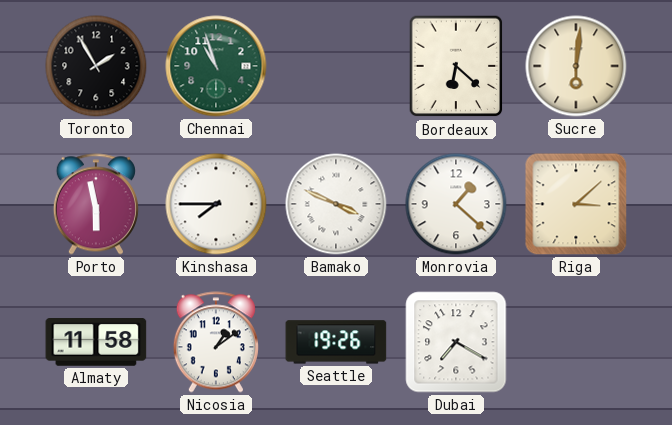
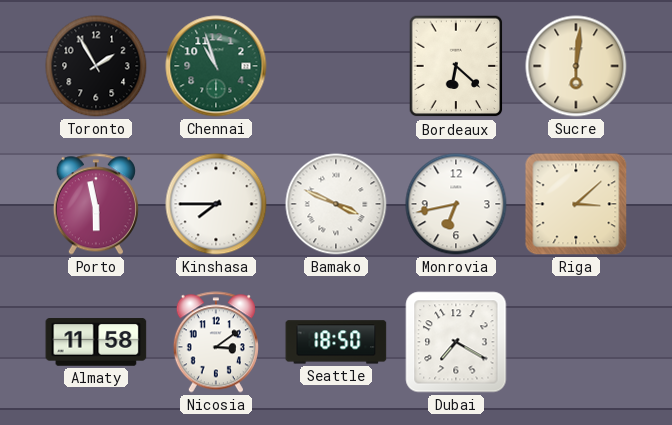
Monrovia: 1:22 -> 6:43 (456, 204)
Nicosia: 1:09 -> 3:09 (216, 342)
Seattle: 19:26 -> 18:50 (336, 342)
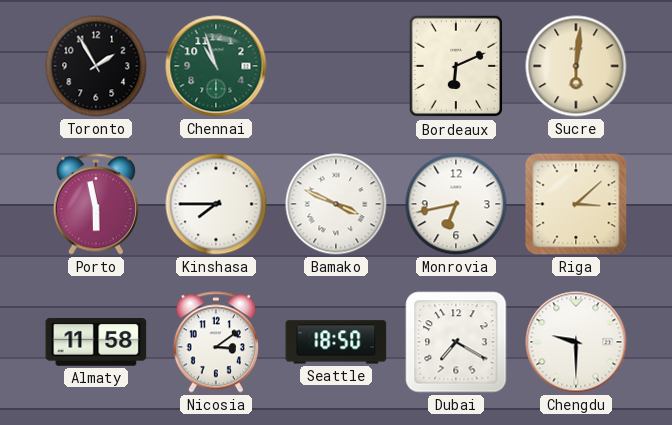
Bordeaux: 6:22 -> 6:11 (456, 66)
Chengdu: none -> 9:30 (576, 342)
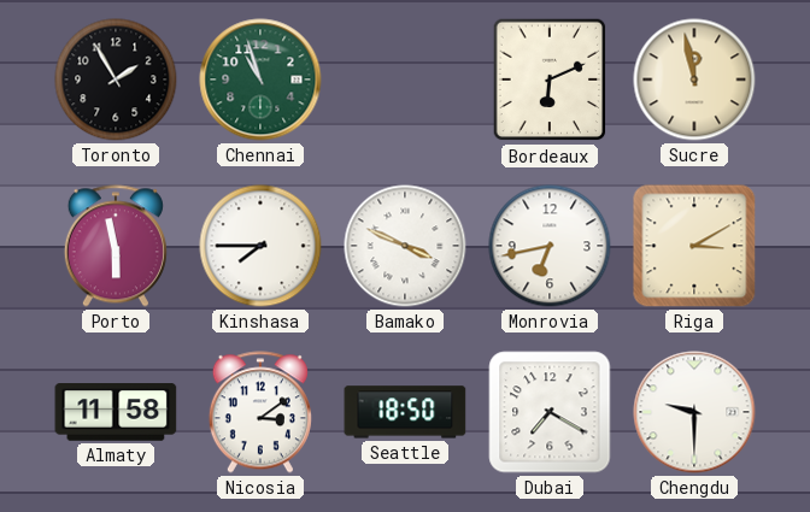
Sucre: 6:01 -> 11:58 (694, 80)
Riga: 3:08 -> 3:10 (694, 246)
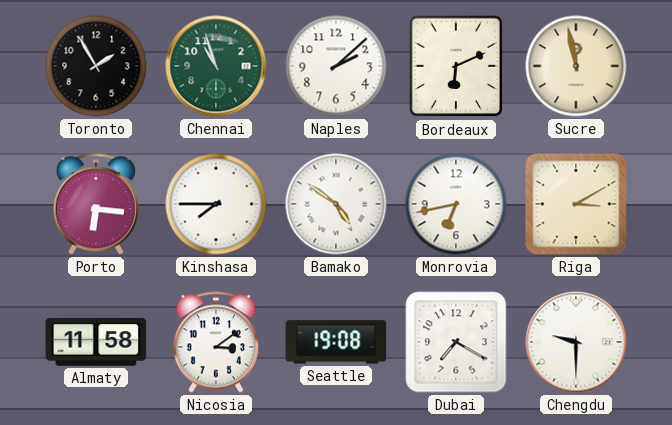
Naples: none -> 2:08 (336, 66)
Porto: 5:58 -> 6:16 (96, 204)
Bamako: 3:49 -> 4:51 (336, 204)
Seattle: 18:50 -> 19:08 (336, 342)
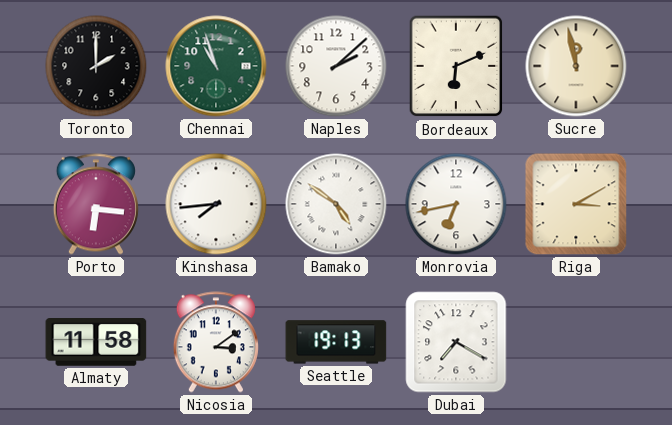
Toronto: 1:55 -> 2:00 (96, 66)
Kinshasa: 7:45 -> 7:44 (216, 204)
Seattle: 19:08 -> 19:13 (336, 342)
Chengdu: 9:30 -> none (576, 342)
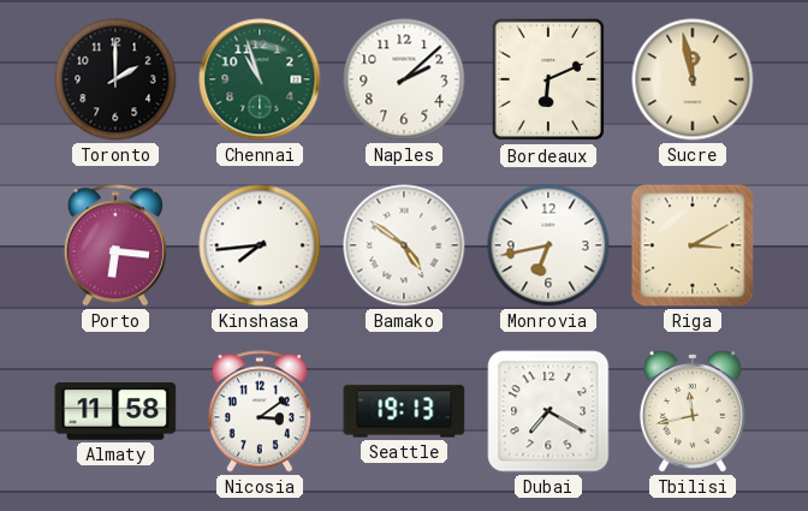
Tbilisi: none -> 11:43 (693, 411)
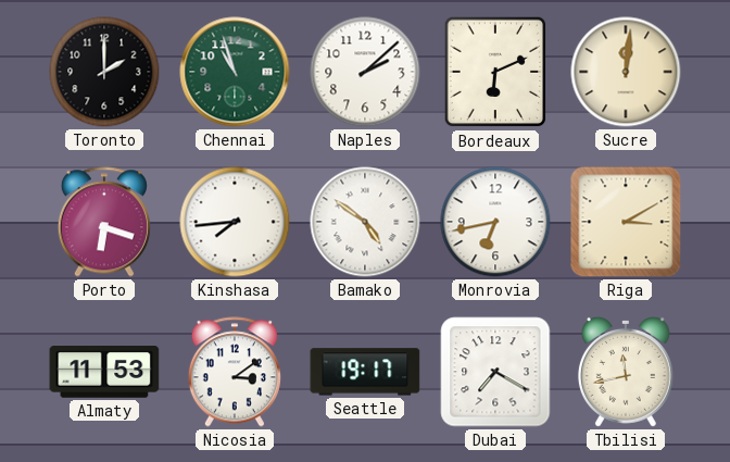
Sucre: 11:58 -> 12:01 (626, 72)
Porto: 6:16 -> 6:18 (104, 222)
Almaty: 11:58 -> 11:53 (104, 373)
Seattle: 19:13 -> 19:17 (365, 372)
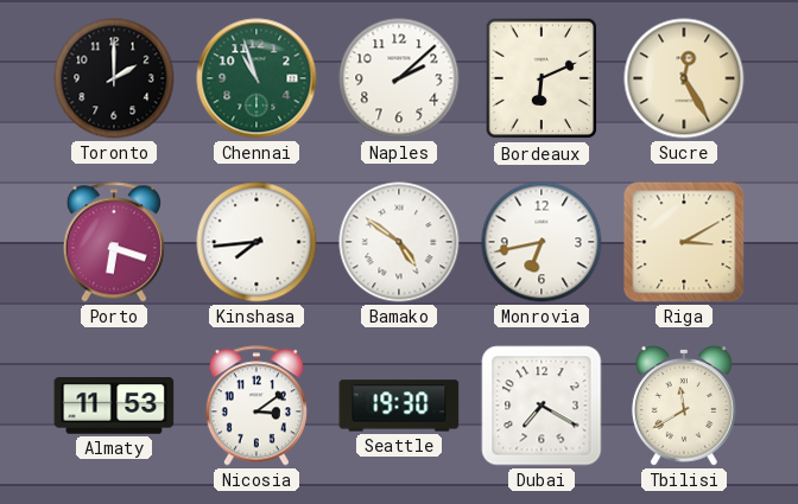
Sucre: 12:01 -> 12:25 (684, 78)
Seattle: 19:17 -> 19:30 (399, 406)
Tbilisi: 11:43 -> 11:40 (684, 406)
